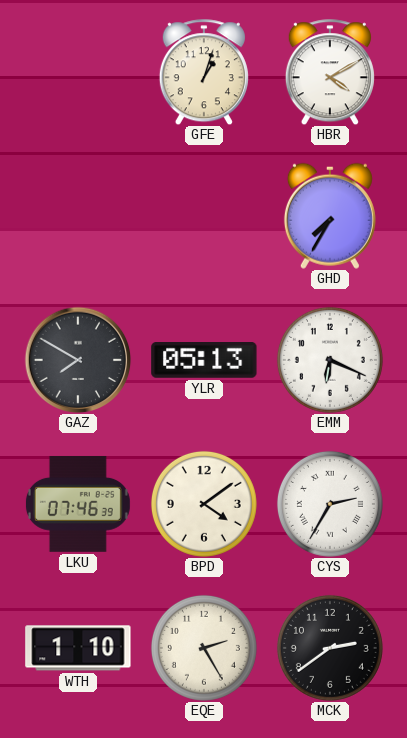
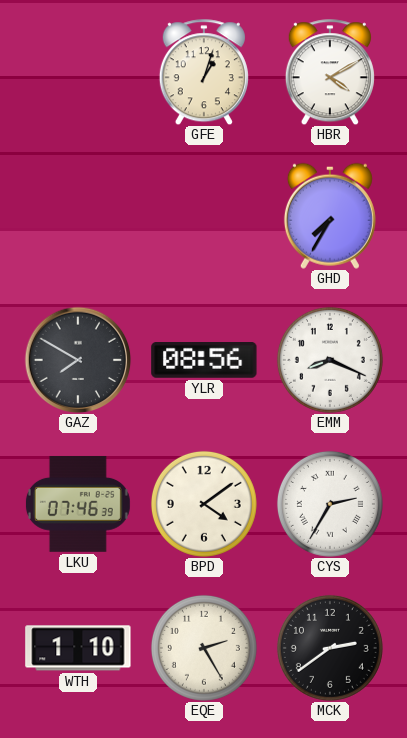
YLR: 05:13 -> 08:56 (204, 361)
EMM: 6:19 -> 8:19 (330, 360)
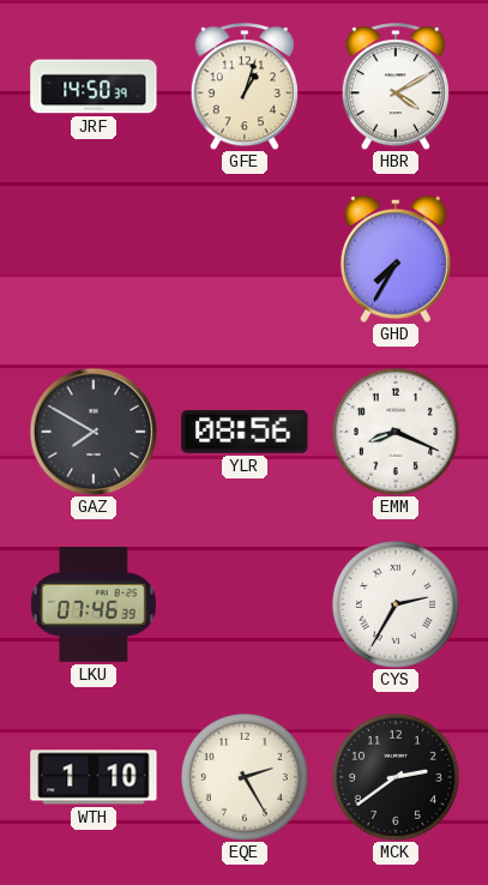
JRF: none -> 14:50 (94, 86)
BPD: 4:09 -> none (204, 504)
